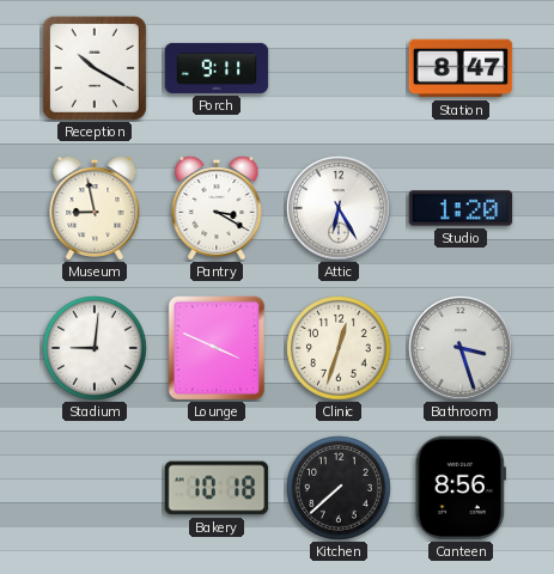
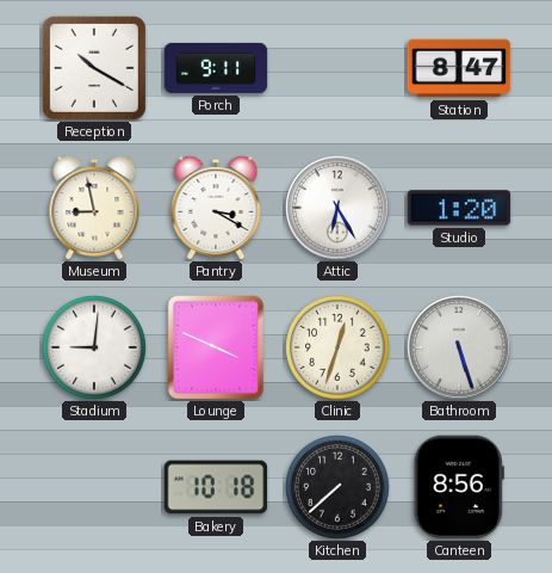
Bathroom: 3:27 -> 5:27 (459, 347)
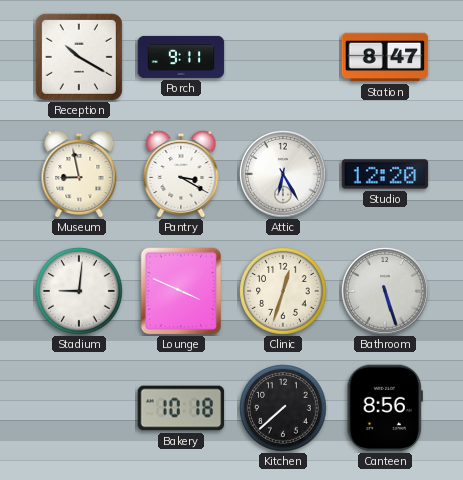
Studio: 1:20 -> 12:20 (385, 174)
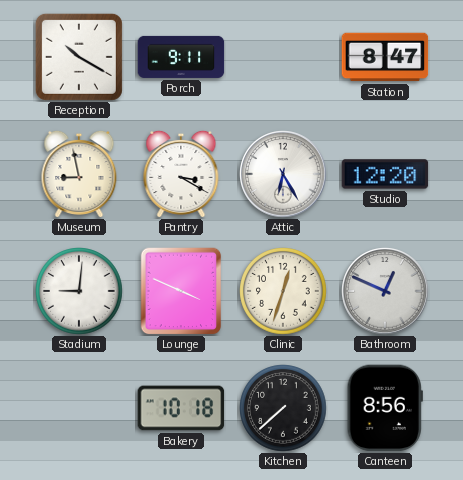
Bathroom: 5:27 -> 12:49 (385, 291)
